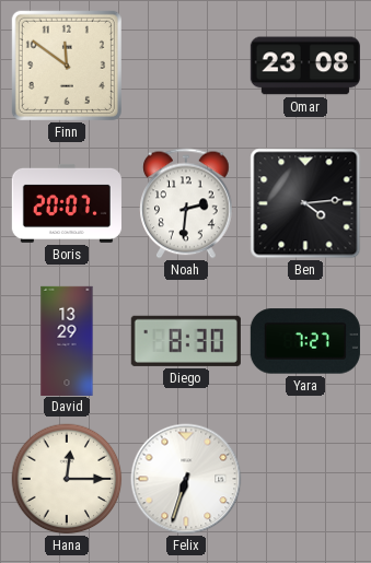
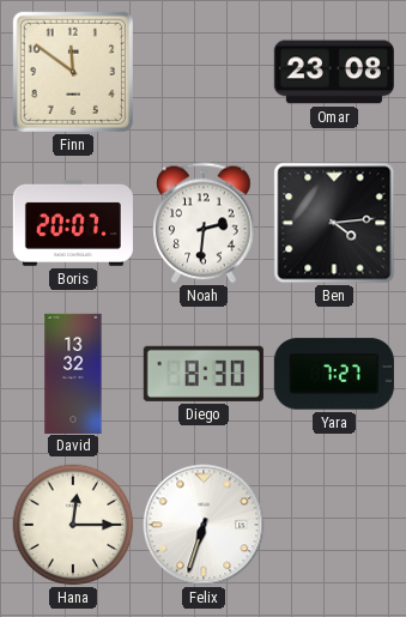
David: 13:29 -> 13:32 (73, 373)
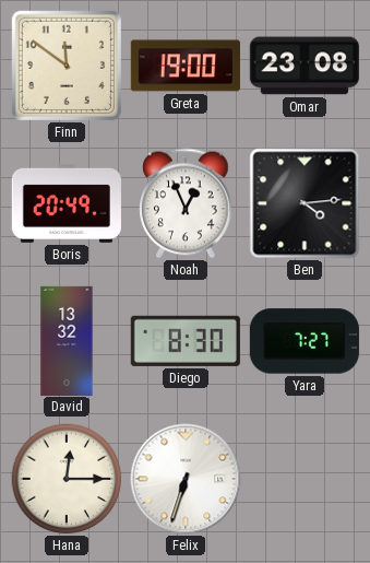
Greta: none -> 19:00 (186, 66)
Boris: 20:07 -> 20:49 (67, 203)
Noah: 2:31 -> 12:56 (186, 203)
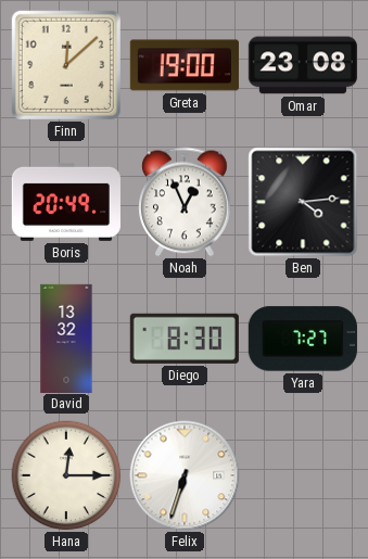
Finn: 11:51 -> 12:08 (66, 65)
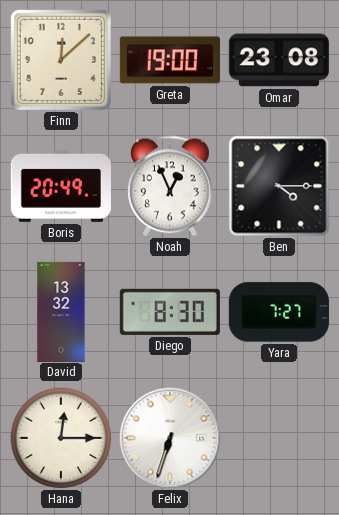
Ben: 4:14 -> 4:15 (279, 186)
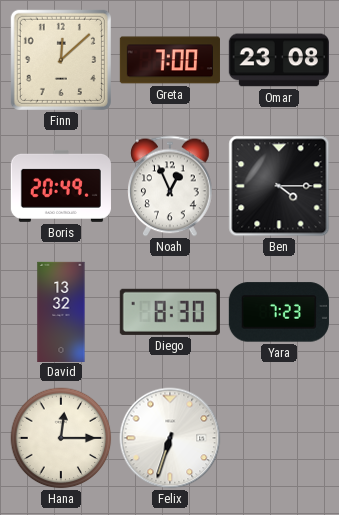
Greta: 19:00 -> 7:00 (170, 60)
Yara: 7:27 -> 7:23 (279, 312)
